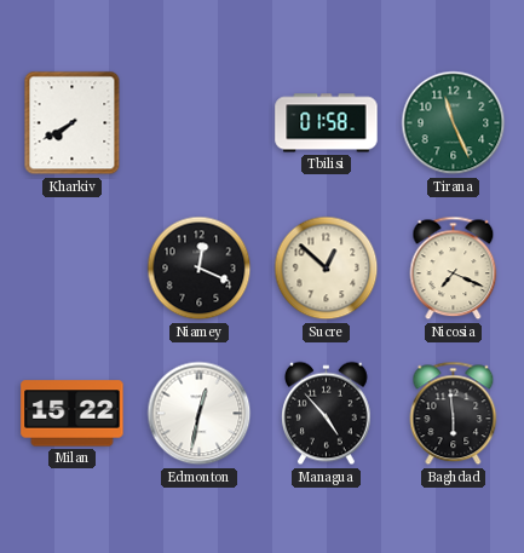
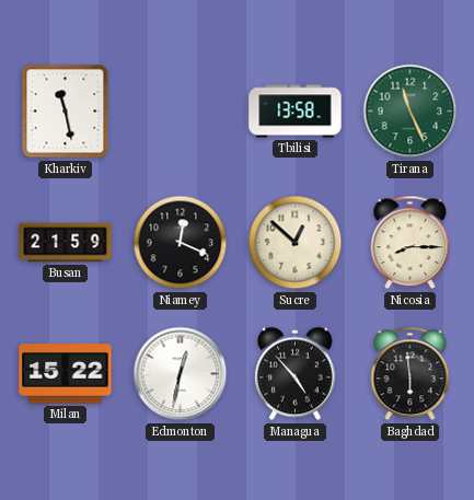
Kharkiv: 7:40 -> 11:28 (66, 112)
Tbilisi: 01:58 -> 13:58 (296, 112)
Busan: none -> 21:59 (66, 243)
Nicosia: 7:19 -> 8:15 (411, 243)
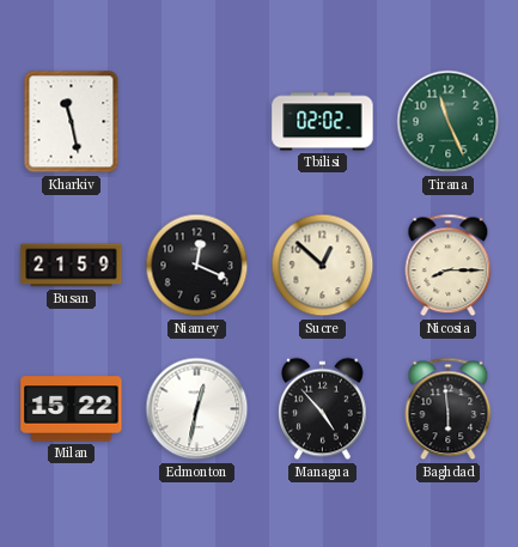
Tbilisi: 13:58 -> 02:02 (323, 122)
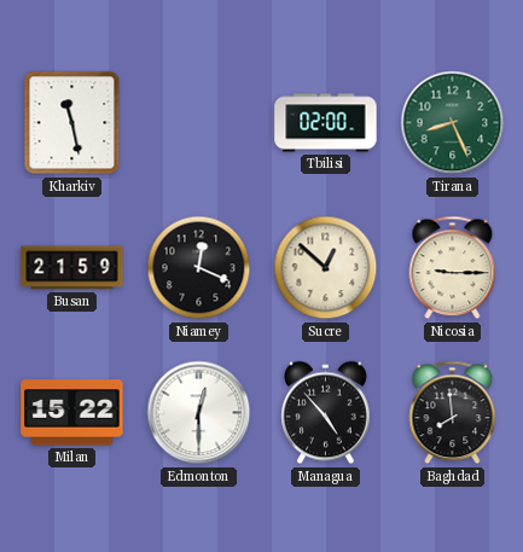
Tbilisi: 02:02 -> 02:00 (326, 123)
Tirana: 11:26 -> 8:26 (453, 123)
Nicosia: 8:15 -> 9:15 (453, 268)
Edmonton: 12:32 -> 12:30 (199, 413)
Baghdad: 5:59 -> 7:59 (453, 413)
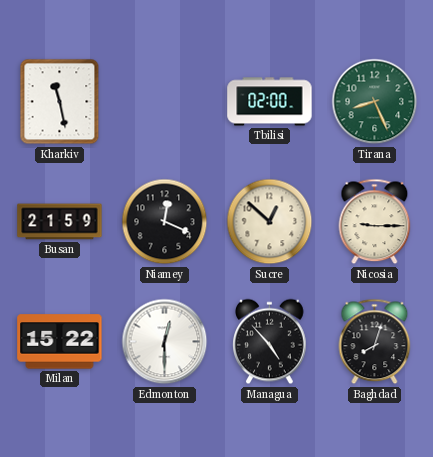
Baghdad: 7:59 -> 8:03 (375, 342)
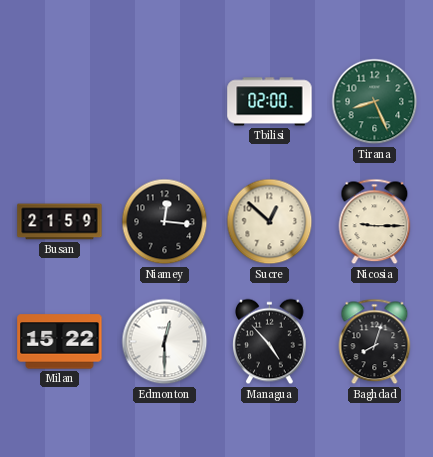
Kharkiv: 11:28 -> none (60, 102)
Niamey: 12:19 -> 12:16 (165, 222)
